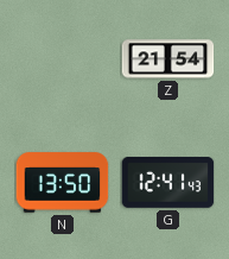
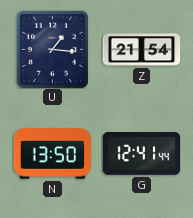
U: none -> 1:16 (52, 49)
G: 12:41:43 -> 12:41:44 (141, 154)
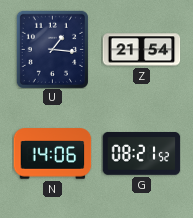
N: 13:50 -> 14:06 (52, 154)
G: 12:41 -> 08:21 (141, 154)
